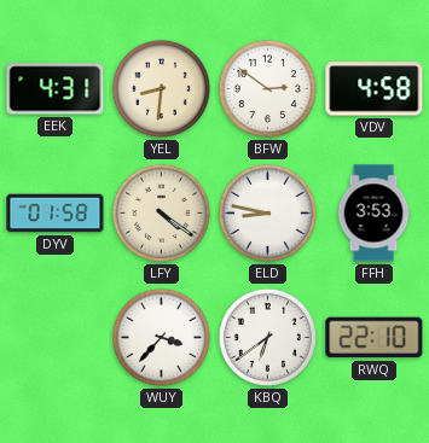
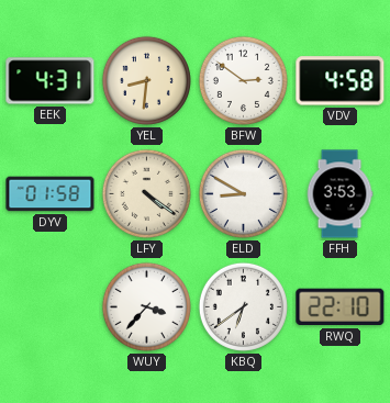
ELD: 8:47 -> 8:50 (243, 193)
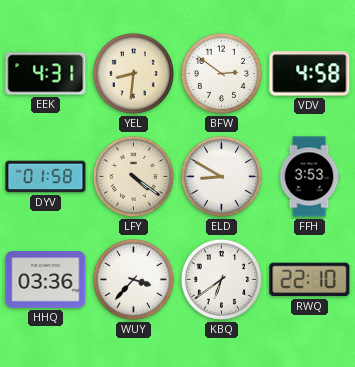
HHQ: none -> 03:36 (46, 280)
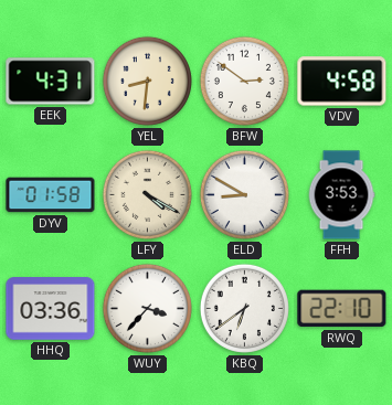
LFY: 4:21 -> 4:20 (147, 194)
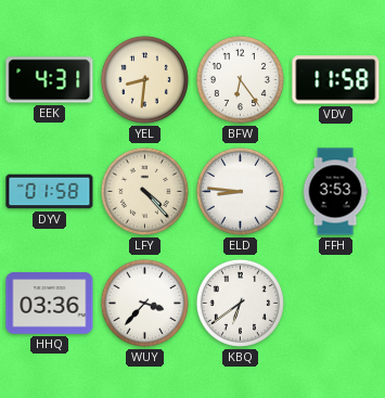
BFW: 2:51 -> 6:24 (240, 79)
VDV: 4:58 -> 11:58 (336, 80)
LFY: 4:20 -> 4:23 (144, 191)
ELD: 8:50 -> 8:46 (240, 191)
RWQ: 22:10 -> none (342, 309)
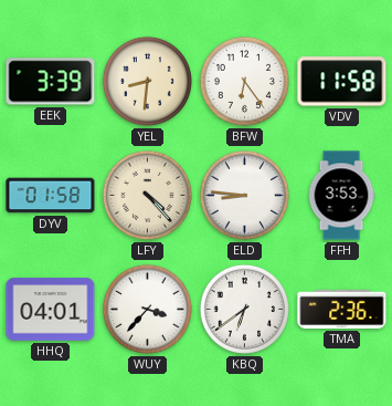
EEK: 4:31 -> 3:39 (51, 82)
HHQ: 03:36 -> 04:01 (51, 310)
TMA: none -> 2:36 (342, 309)
